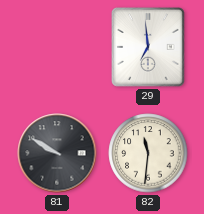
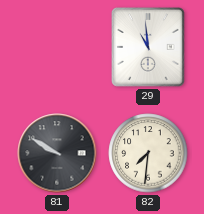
29: 6:59 -> 10:59 (148, 48)
82: 11:31 -> 7:31 (148, 153)
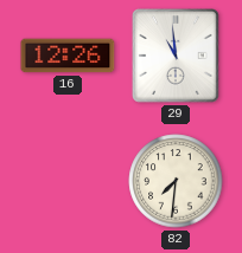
16: none -> 12:26 (68, 56)
81: 9:50 -> none (57, 153)
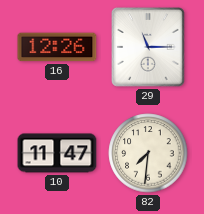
29: 10:59 -> 11:15 (148, 48)
10: none -> 11:47 (57, 153)
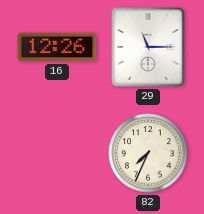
10: 11:47 -> none (57, 153)
82: 7:31 -> 7:34 (148, 153)
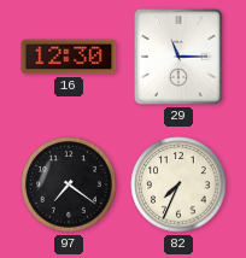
16: 12:26 -> 12:30 (69, 57)
97: none -> 7:21 (69, 184)
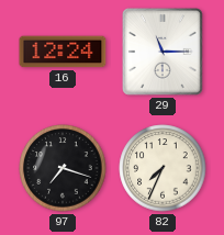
16: 12:30 -> 12:24 (63, 52)
97: 7:21 -> 7:18 (63, 168)
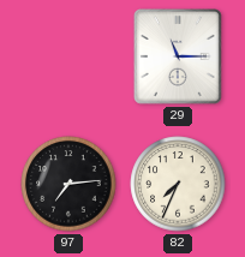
16: 12:24 -> none (63, 52)
97: 7:18 -> 7:14 (68, 184)
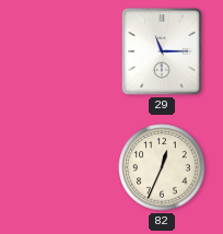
97: 7:14 -> none (68, 184)
82: 7:34 -> 12:34 (162, 167)
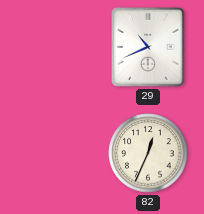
29: 11:15 -> 10:41 (148, 48)
